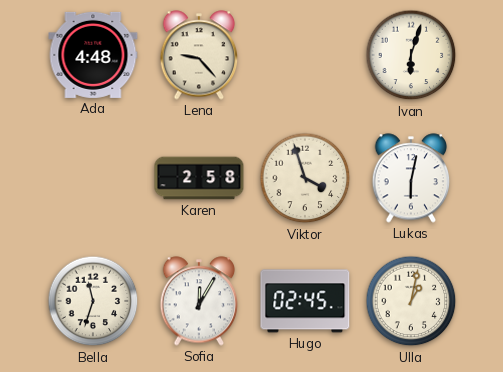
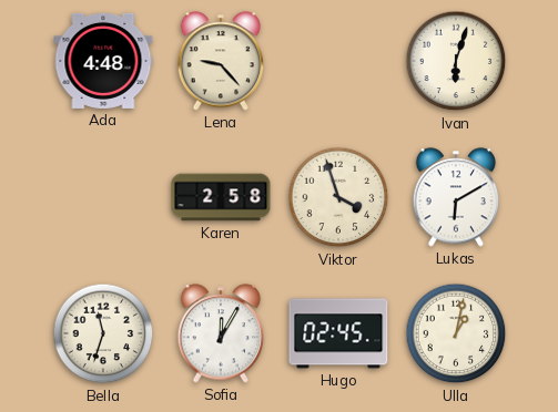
Lukas: 6:02 -> 6:10 (456, 197)
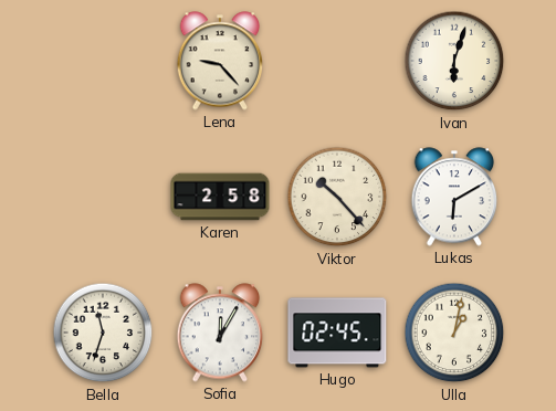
Ada: 4:48 -> none (103, 61)
Viktor: 3:57 -> 10:23 (337, 197)
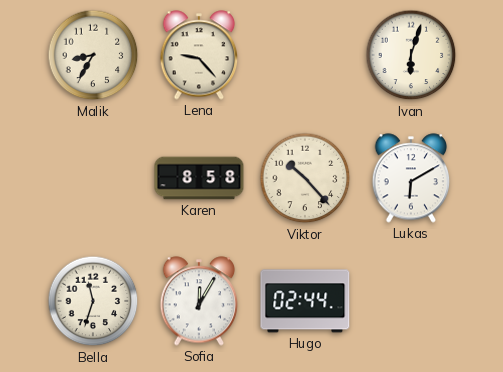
Malik: none -> 8:35 (93, 55)
Karen: 2:58 -> 8:58 (199, 178)
Hugo: 02:45 -> 02:44 (305, 301)
Ulla: 1:02 -> none (454, 333)
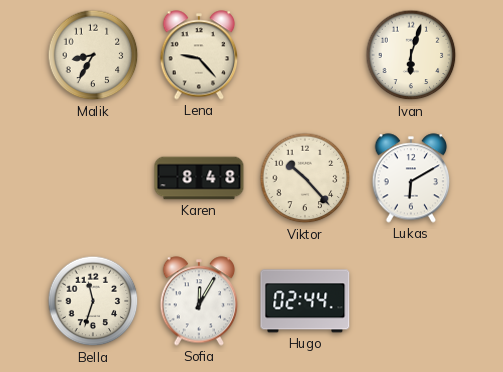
Karen: 8:58 -> 8:48 (199, 178)
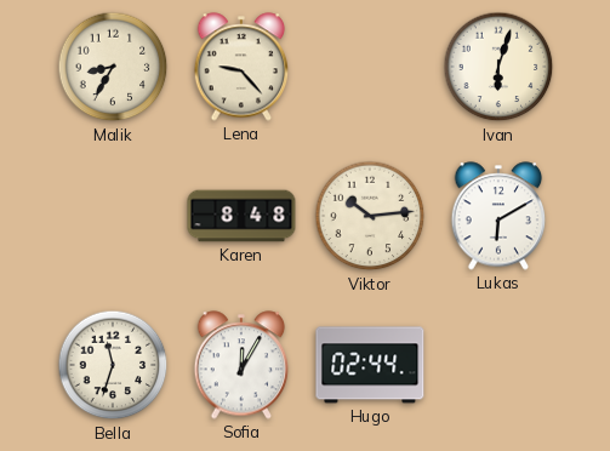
Viktor: 10:23 -> 10:14 (370, 216)
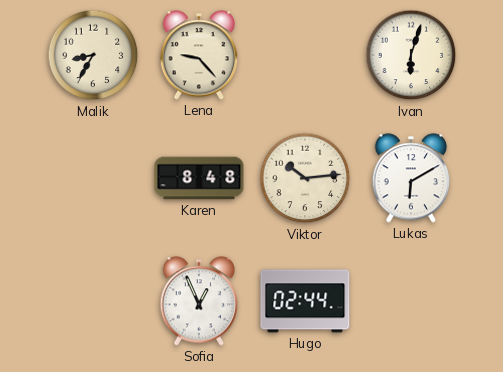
Bella: 11:33 -> none (113, 365)
Sofia: 12:05 -> 12:56 (199, 301)
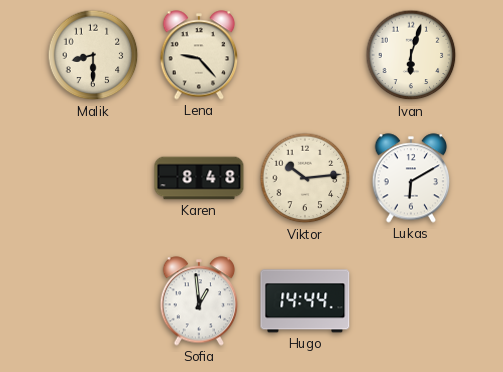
Malik: 8:35 -> 8:30 (93, 55)
Sofia: 12:56 -> 12:59 (199, 301)
Hugo: 02:44 -> 14:44 (305, 301)
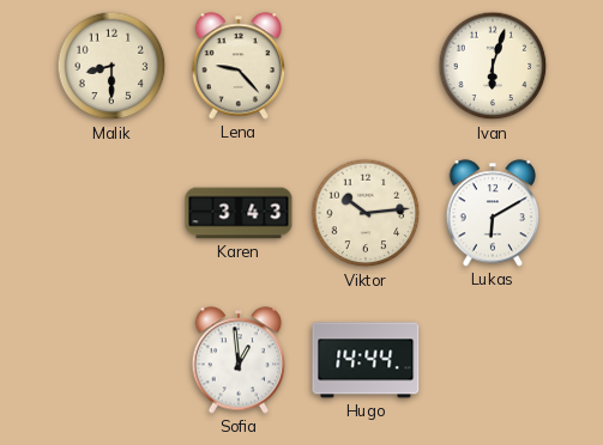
Karen: 8:48 -> 3:43 (239, 213)
